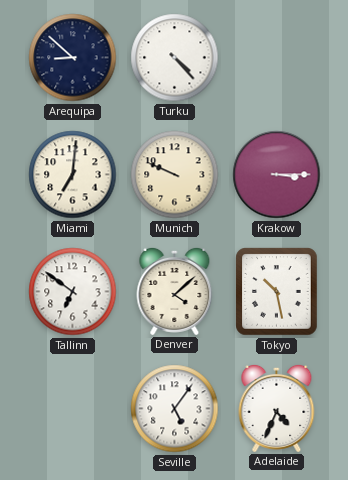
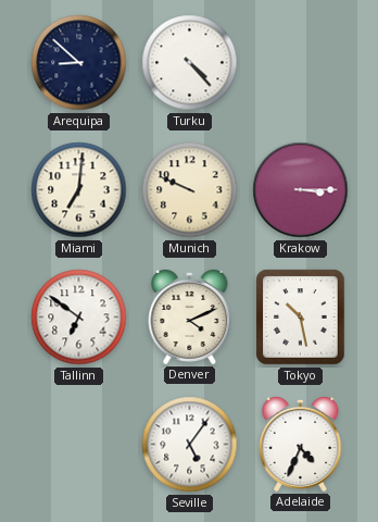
Denver: 4:08 -> 4:11 (190, 316)
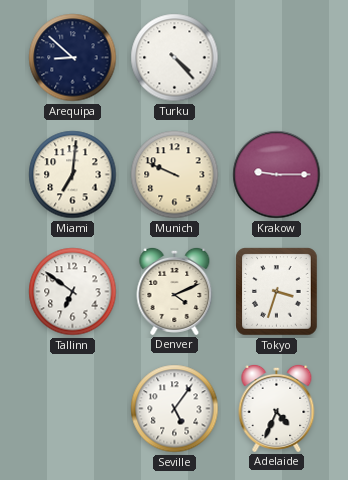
Krakow: 3:15 -> 9:15 (277, 175)
Tokyo: 10:28 -> 3:33 (277, 292)
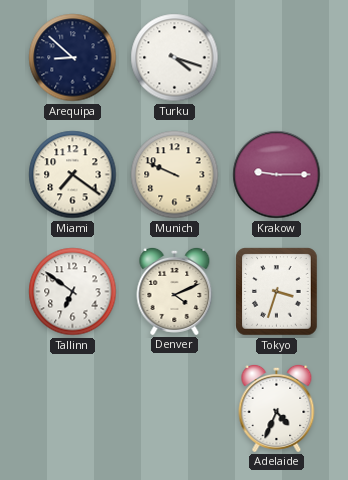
Turku: 4:23 -> 4:18 (175, 58)
Miami: 7:01 -> 7:21 (73, 175)
Seville: 5:06 -> none (175, 409)
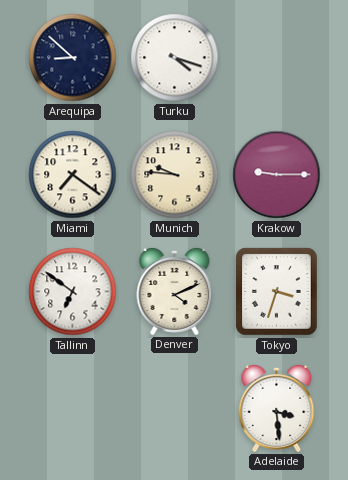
Munich: 9:49 -> 9:46 (175, 175)
Adelaide: 4:34 -> 3:29 (277, 408)
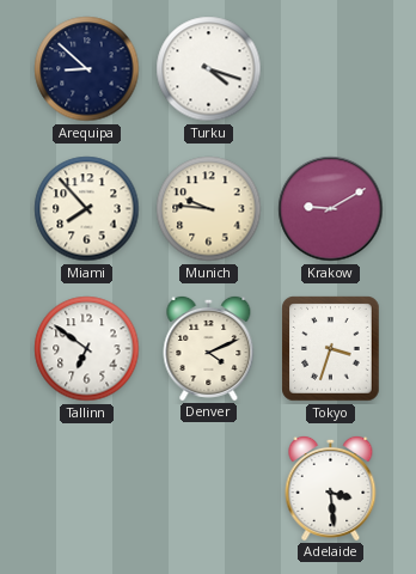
Miami: 7:21 -> 7:53 (87, 209)
Krakow: 9:15 -> 9:10 (331, 209)
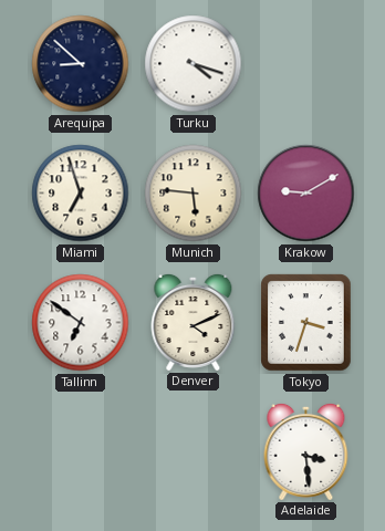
Miami: 7:53 -> 6:57 (81, 194)
Munich: 9:46 -> 5:46 (194, 194)
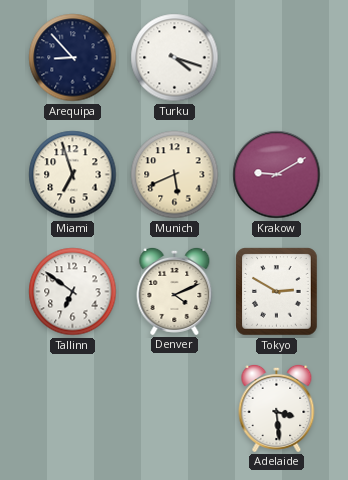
Arequipa: 8:52 -> 8:53 (73, 58)
Munich: 5:46 -> 5:41 (175, 175)
Tokyo: 3:33 -> 2:50 (277, 292)
